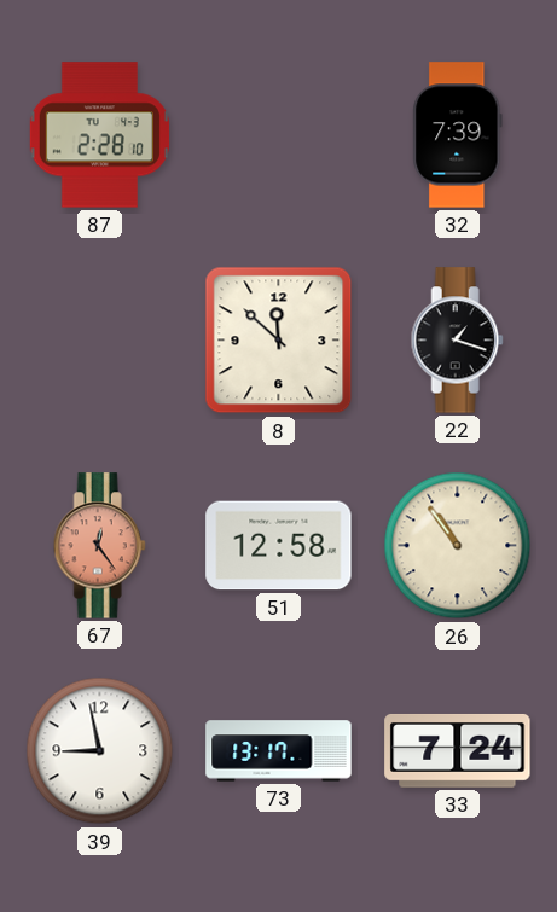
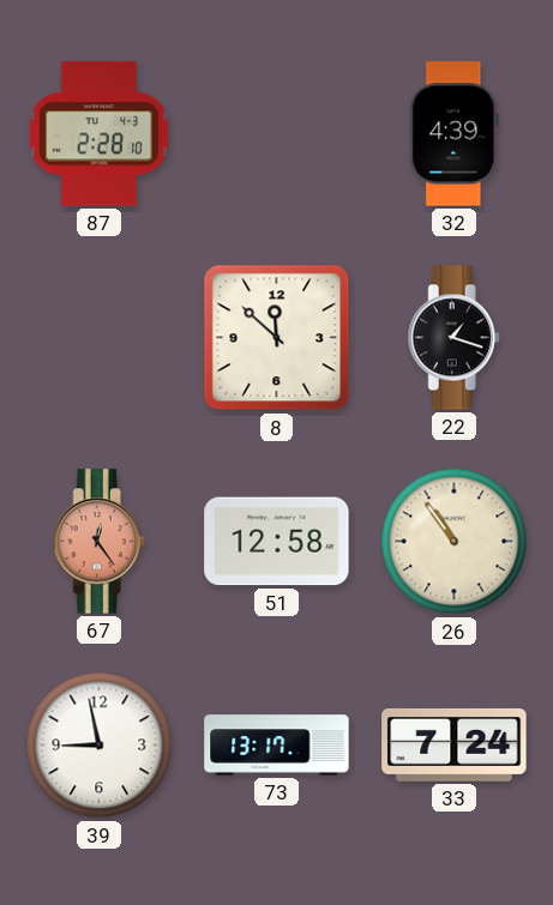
32: 7:39 -> 4:39 (455, 134)
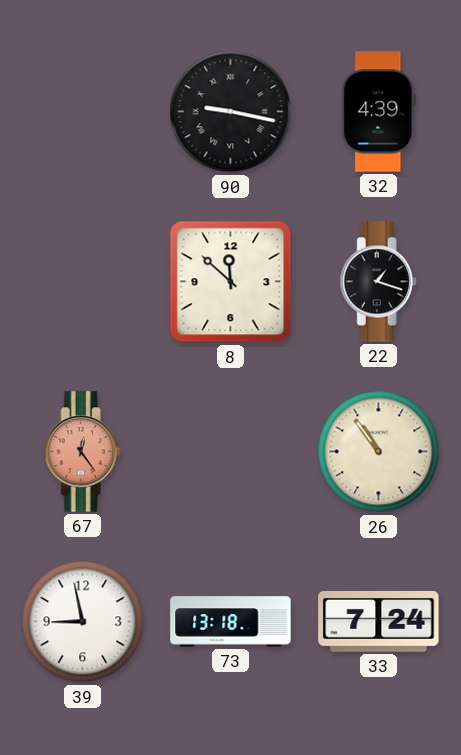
87: 2:28 -> none (98, 134)
90: none -> 9:17 (231, 112)
51: 12:58 -> none (277, 542)
73: 13:17 -> 13:18 (231, 622)
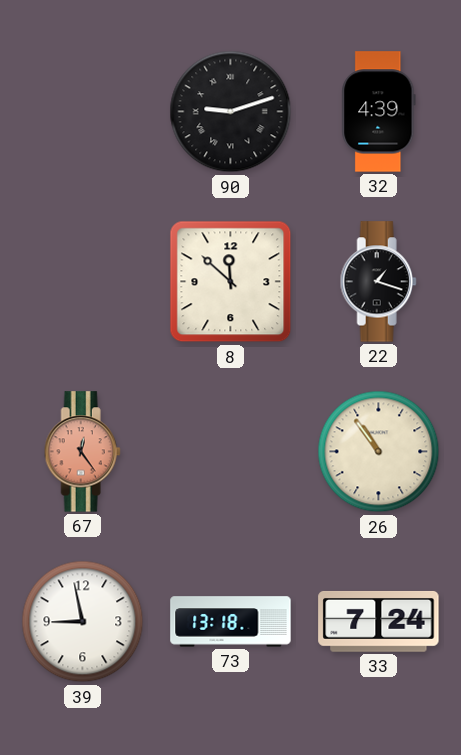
90: 9:17 -> 9:12 (231, 112)
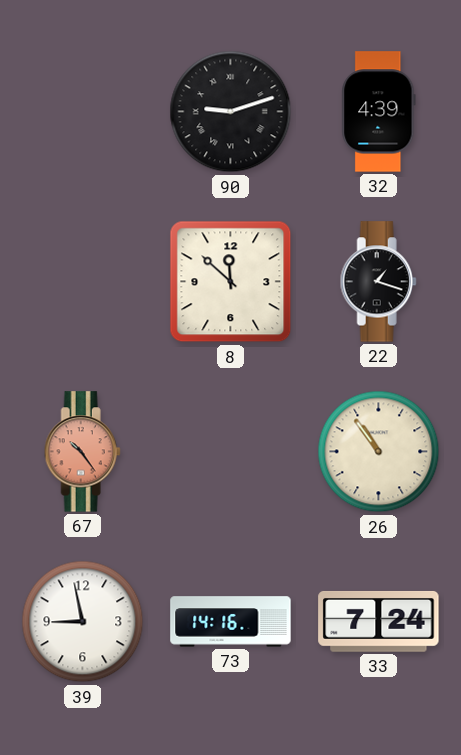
67: 12:24 -> 10:24 (82, 452)
73: 13:18 -> 14:16 (231, 622)
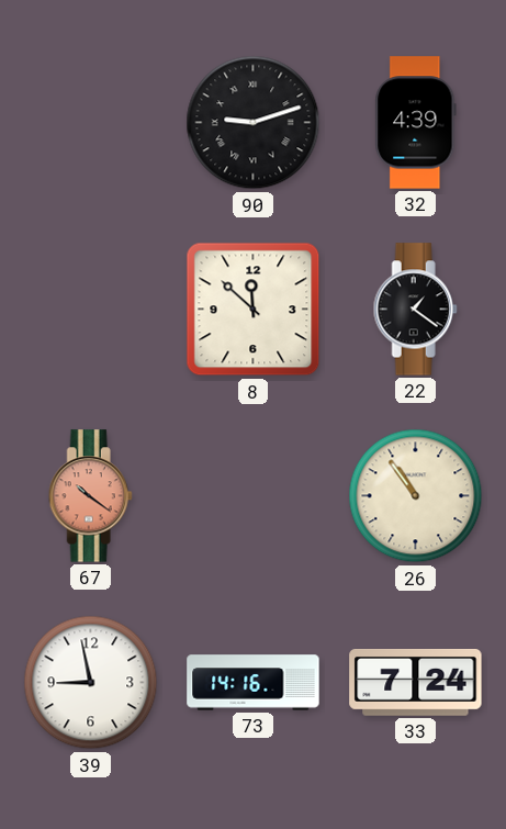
22: 1:18 -> 1:21 (415, 310)
67: 10:24 -> 10:21 (90, 496)
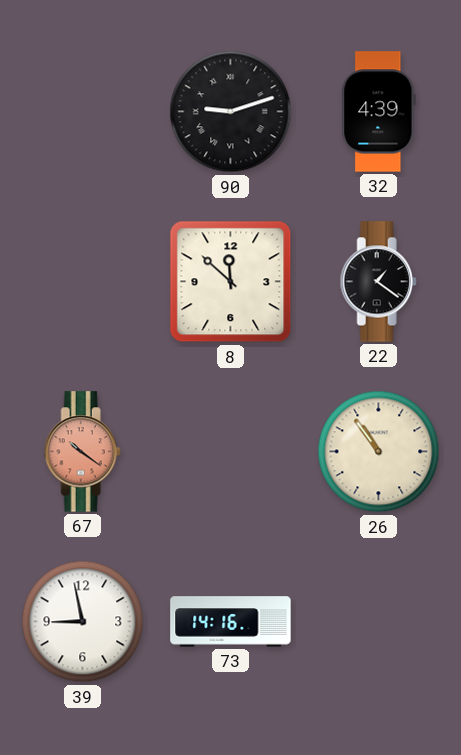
33: 7:24 -> none (416, 683)
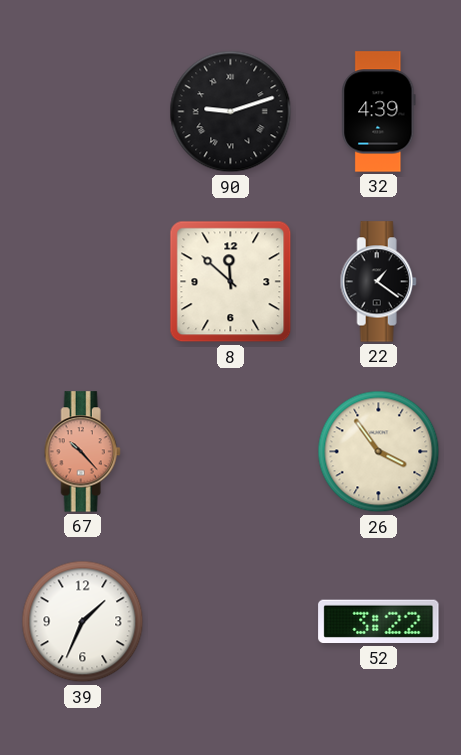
67: 10:21 -> 10:23 (82, 452)
26: 10:54 -> 3:54 (379, 452)
39: 8:58 -> 1:34 (83, 622)
73: 14:16 -> none (231, 622)
52: none -> 3:22 (379, 622)
